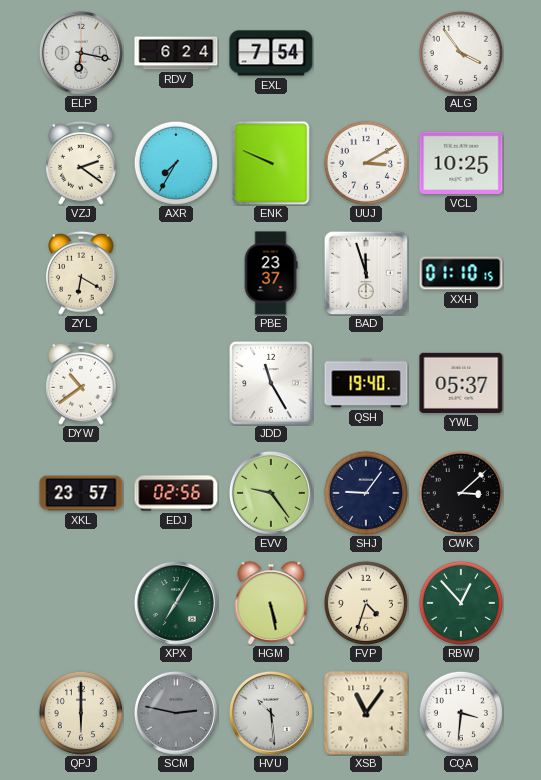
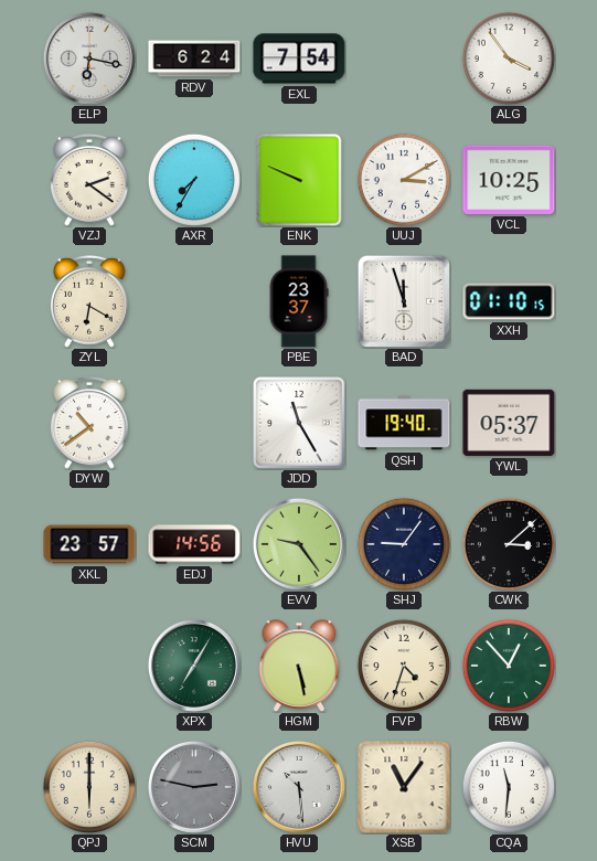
EDJ: 02:56 -> 14:56 (194, 544)
CQA: 3:31 -> 11:31 (509, 787)
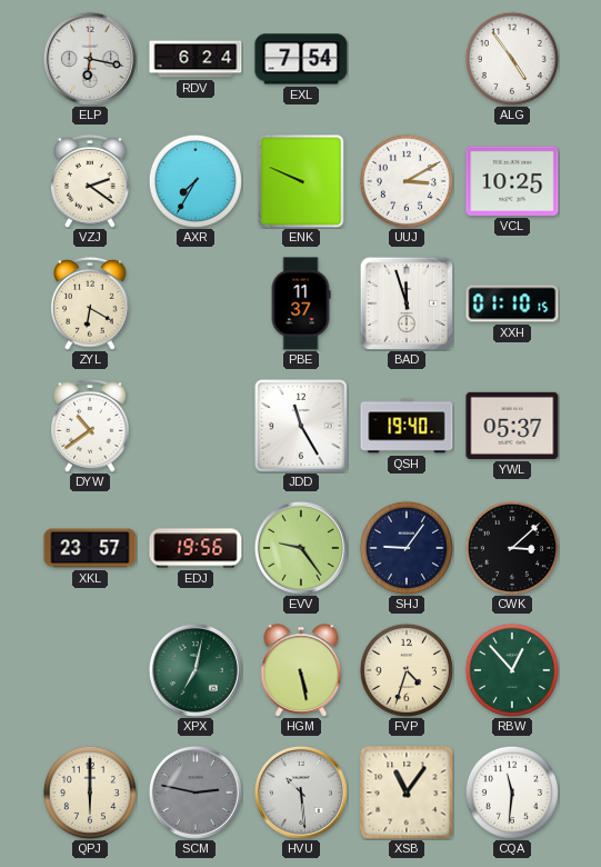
ALG: 3:54 -> 4:54 (512, 59)
PBE: 23:37 -> 11:37 (301, 303)
EDJ: 14:56 -> 19:56 (196, 548)
XPX: 7:05 -> 7:02 (196, 670)
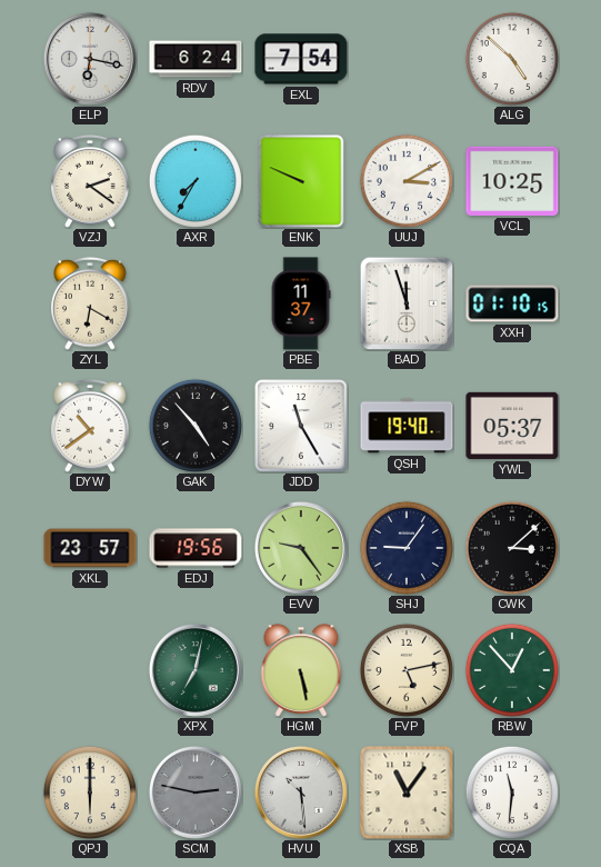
ALG: 4:54 -> 4:52 (512, 59)
GAK: none -> 4:53 (196, 426)
FVP: 4:33 -> 5:13 (407, 670)
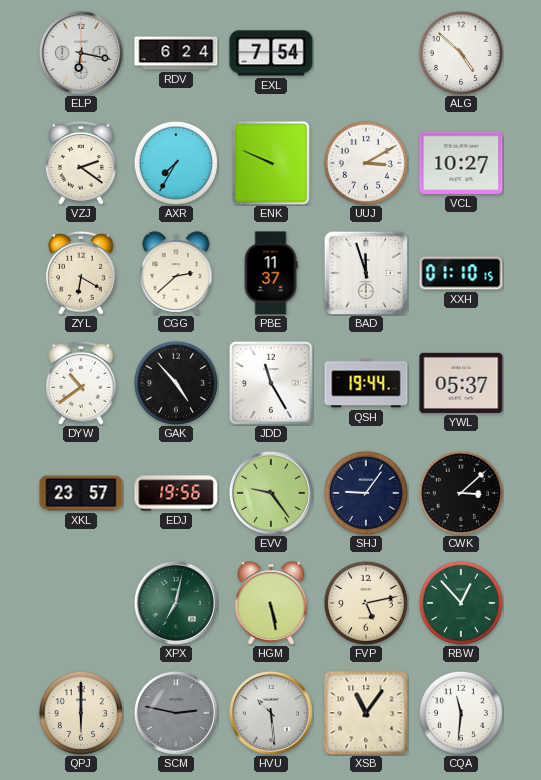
VCL: 10:25 -> 10:27 (461, 163)
CGG: none -> 2:38 (176, 273)
QSH: 19:40 -> 19:44 (366, 383)
